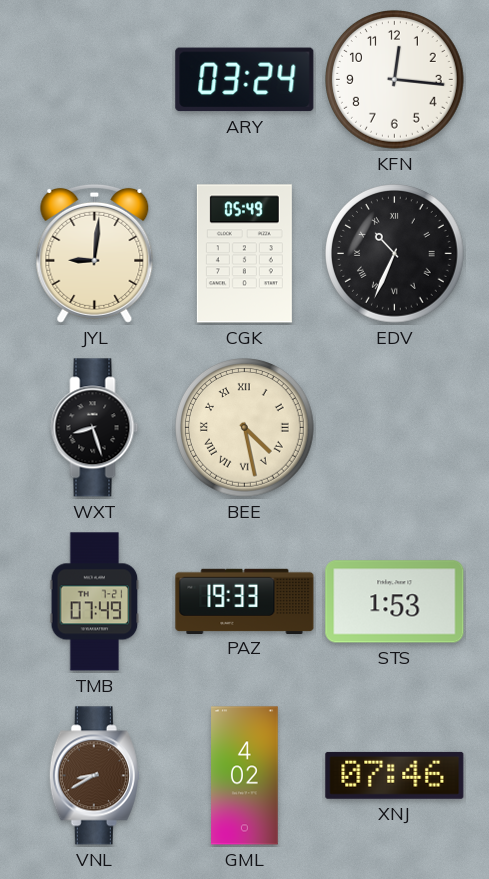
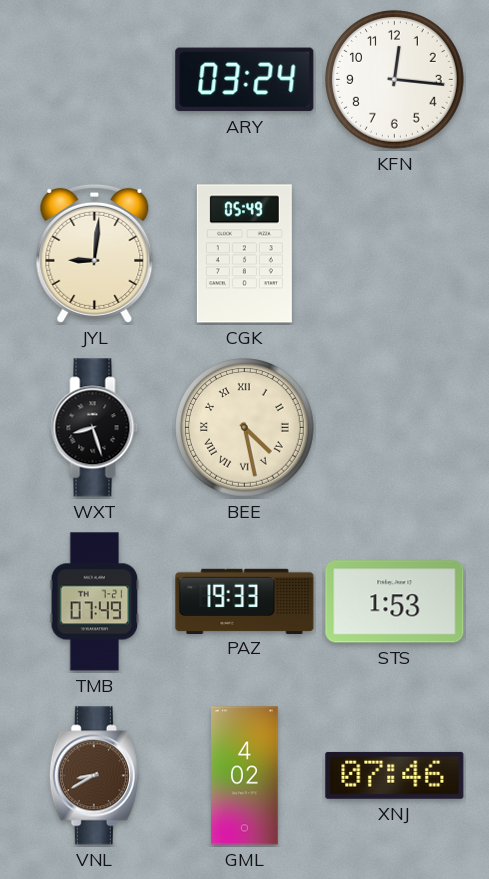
EDV: 10:34 -> none (395, 254)
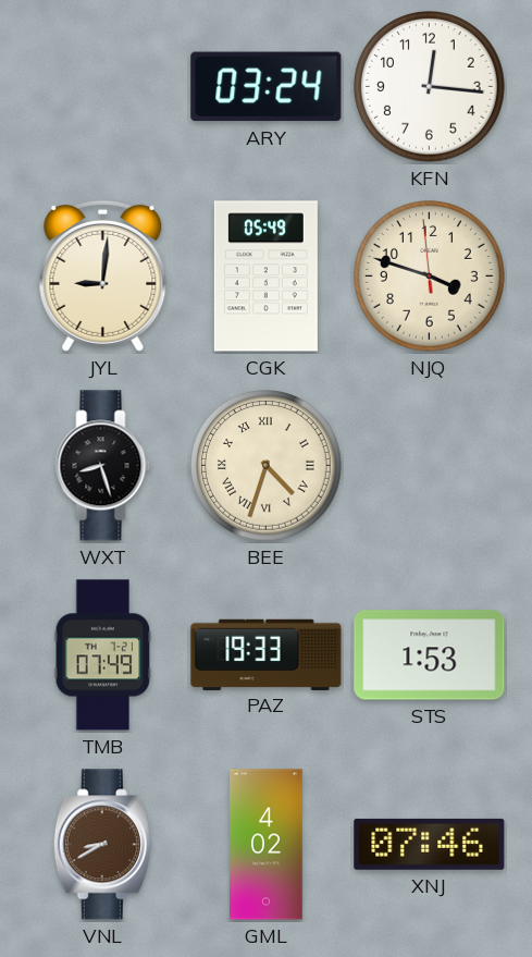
NJQ: none -> 3:47 (430, 277)
BEE: 4:28 -> 4:33 (267, 466)
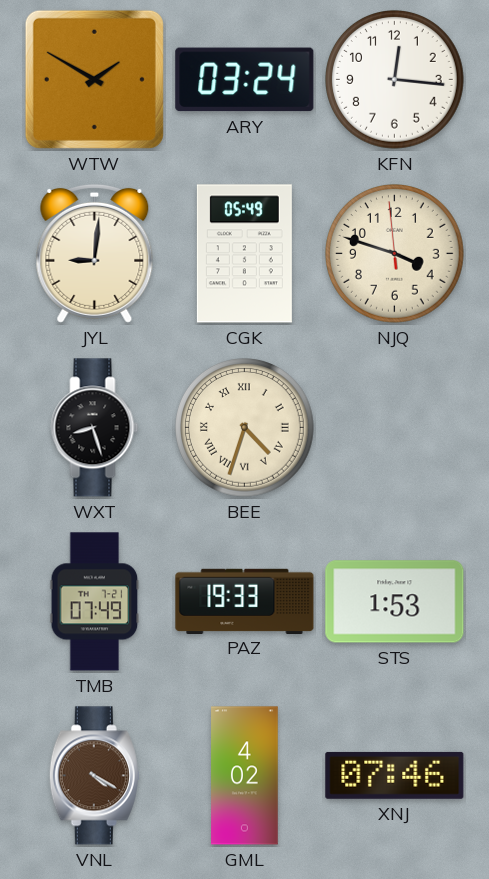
WTW: none -> 1:50 (94, 79)
VNL: 8:40 -> 4:20 (94, 776)
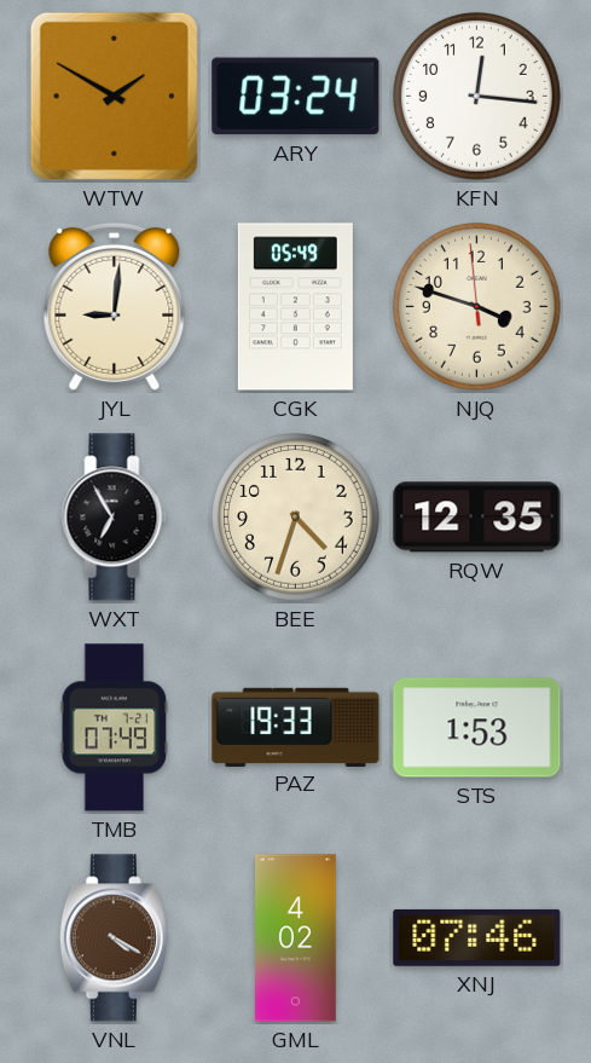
WXT: 8:27 -> 6:55 (115, 518)
BEE numerals: Roman -> Arabic (296, 518)
RQW: none -> 12:35 (477, 518)
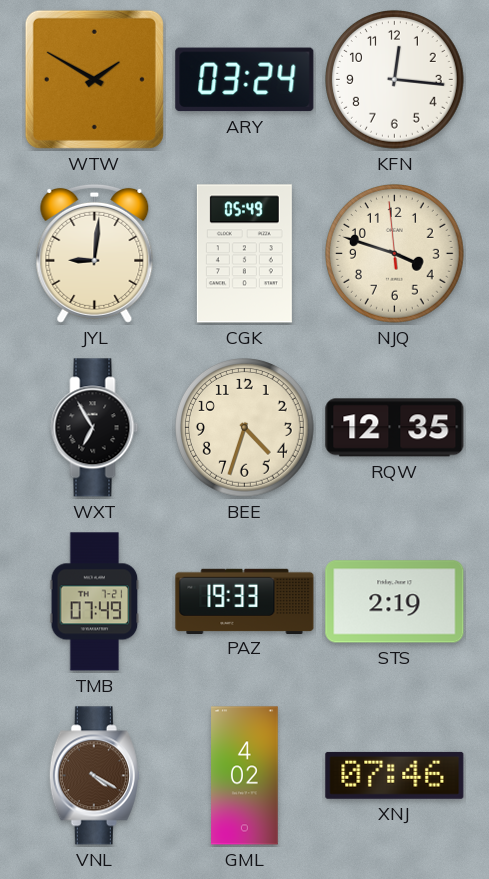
STS: 1:53 -> 2:19 (395, 602)
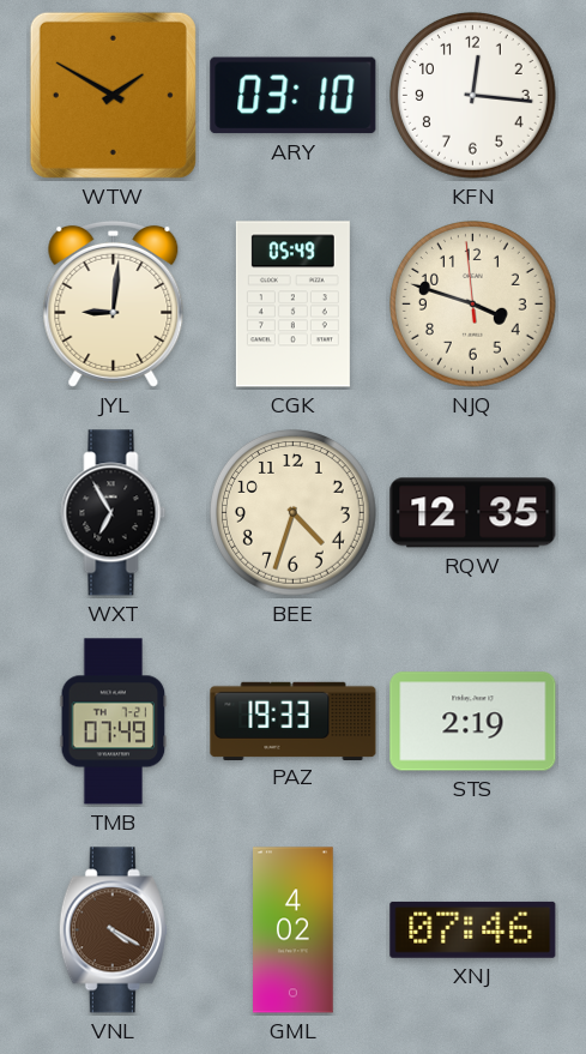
ARY: 03:24 -> 03:10 (294, 96)
